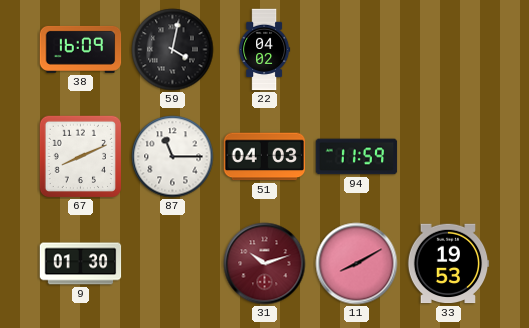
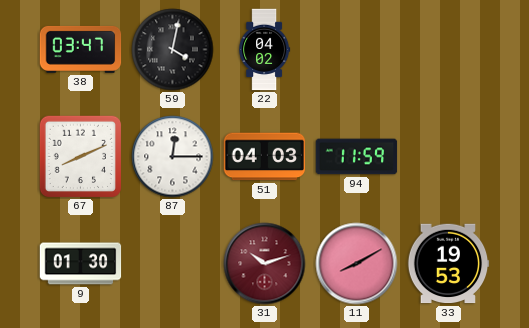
38: 16:09 -> 03:47 (81, 49)
87: 11:15 -> 12:15 (173, 157)
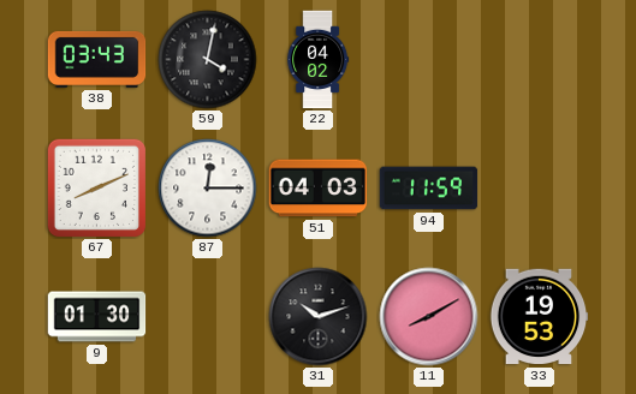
38: 03:47 -> 03:43 (97, 59)
31 dial: burgundy -> black (319, 317)
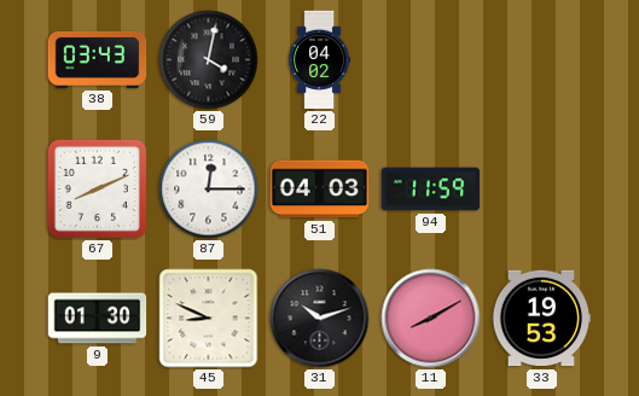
45: none -> 8:49 (209, 319)
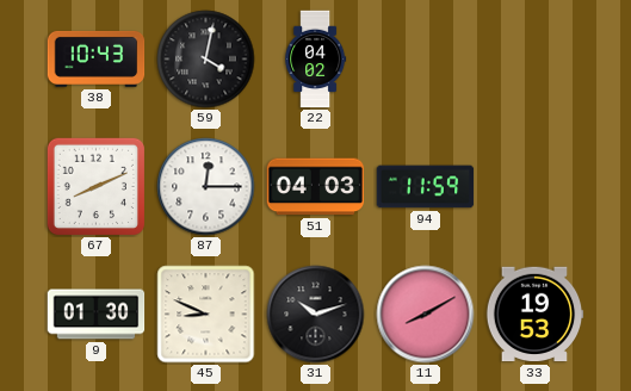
38: 03:43 -> 10:43 (97, 58)
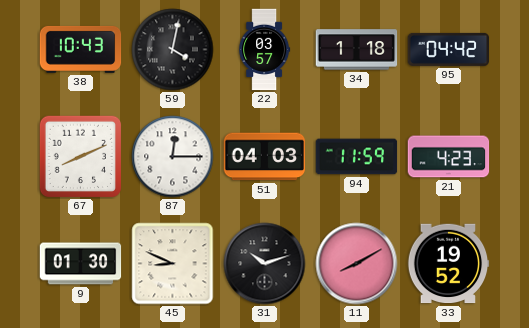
22: 04:02 -> 03:57 (265, 50)
34: none -> 1:18 (357, 50)
95: none -> 04:42 (449, 49)
21: none -> 4:23 (449, 157)
33: 19:53 -> 19:52 (448, 264)
